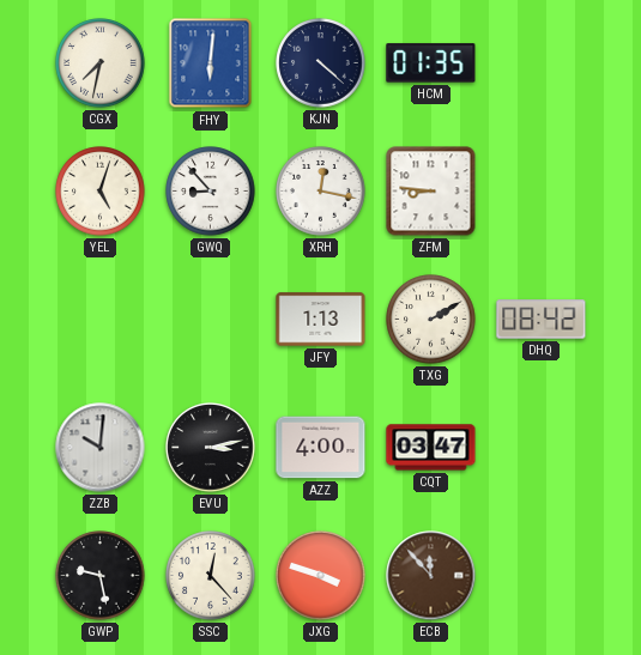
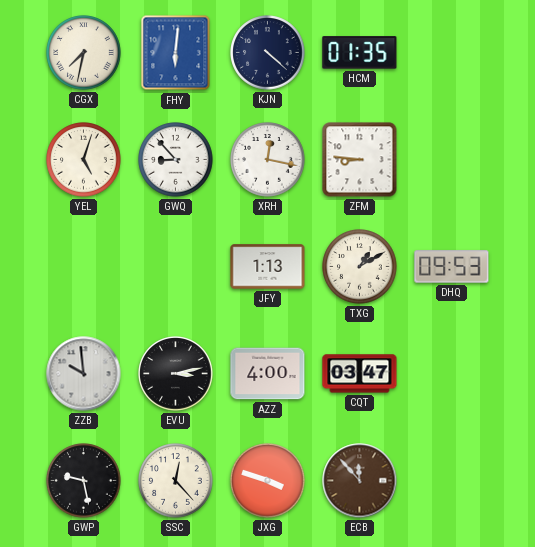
TXG: 2:10 -> 1:10 (360, 267)
DHQ: 08:42 -> 09:53 (452, 267)
ZZB: 10:01 -> 9:59 (84, 374)
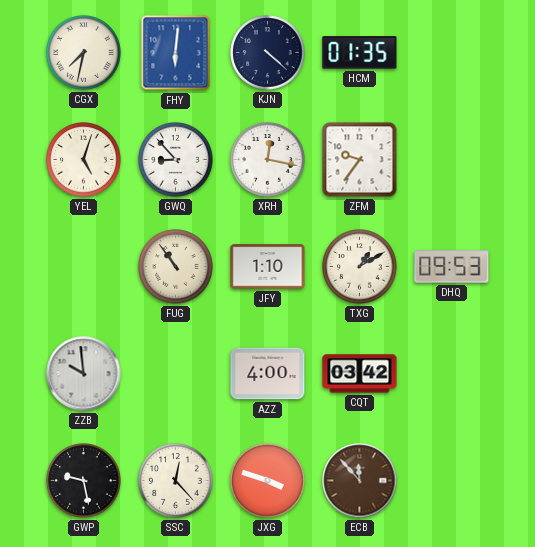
ZFM: 8:46 -> 9:36 (360, 160)
FUG: none -> 10:54 (176, 267)
JFY: 1:13 -> 1:10 (268, 267)
EVU: 3:13 -> none (176, 374)
CQT: 03:47 -> 03:42 (360, 374)
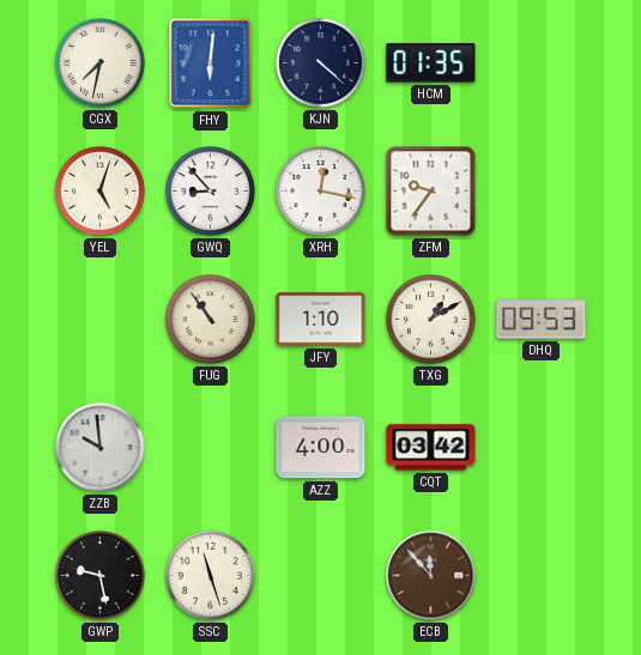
SSC: 12:23 -> 11:27 (211, 576)
JXG: 3:48 -> none (268, 481)
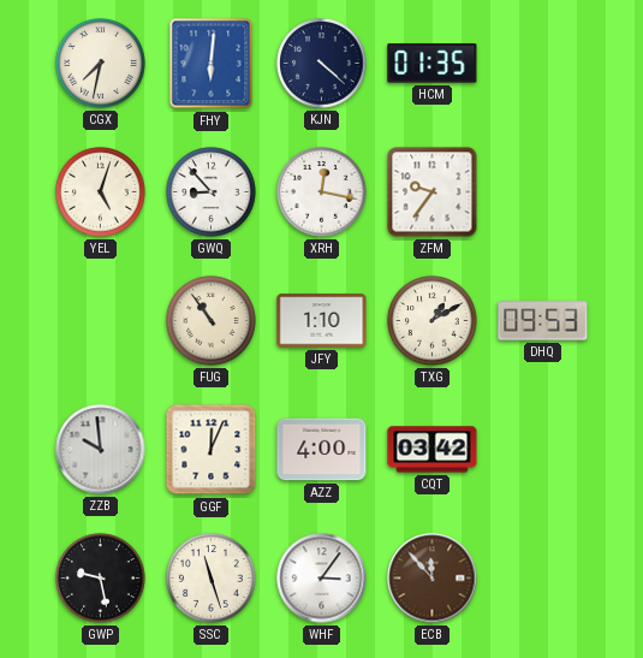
GGF: none -> 12:04 (212, 450)
WHF: none -> 3:06 (322, 579)
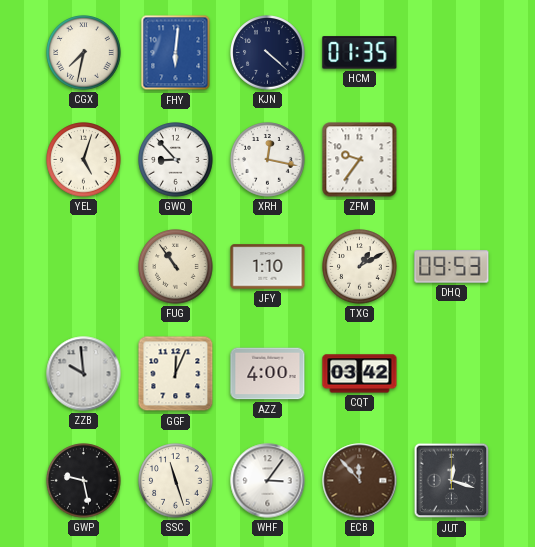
JUT: none -> 12:18 (452, 481)
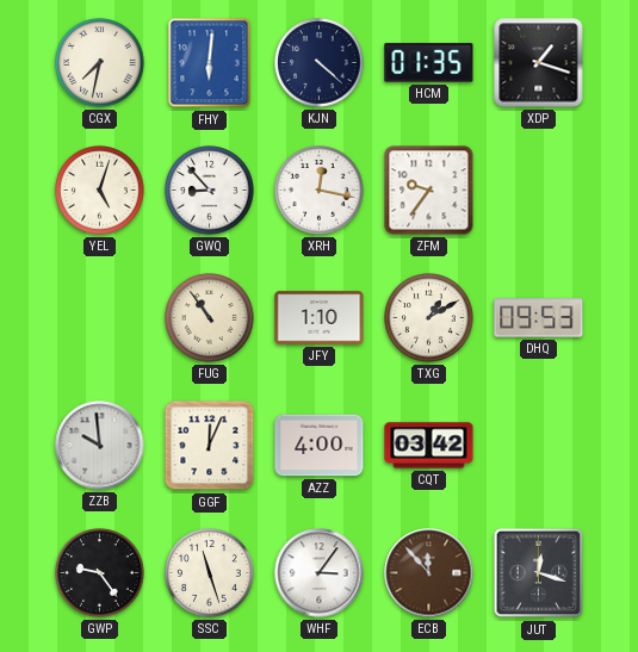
XDP: none -> 1:18 (539, 63)
GWP: 9:28 -> 9:24 (100, 573)
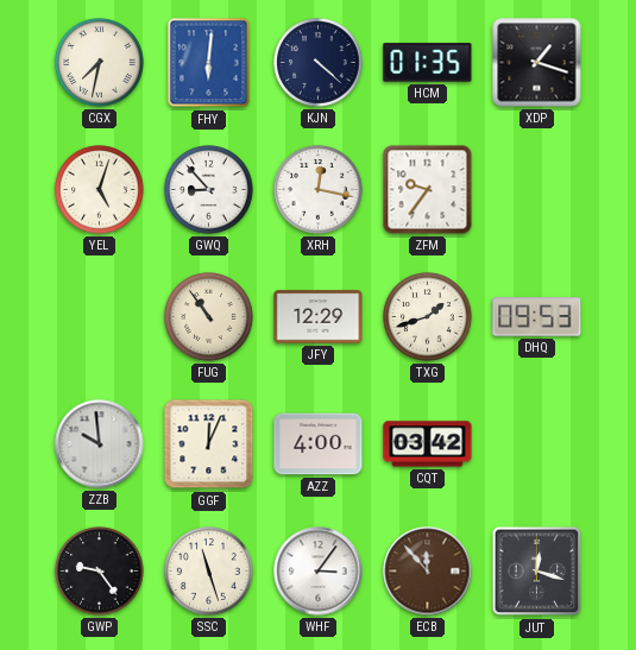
JFY: 1:10 -> 12:29 (319, 317)
TXG: 1:10 -> 1:42 (428, 317)
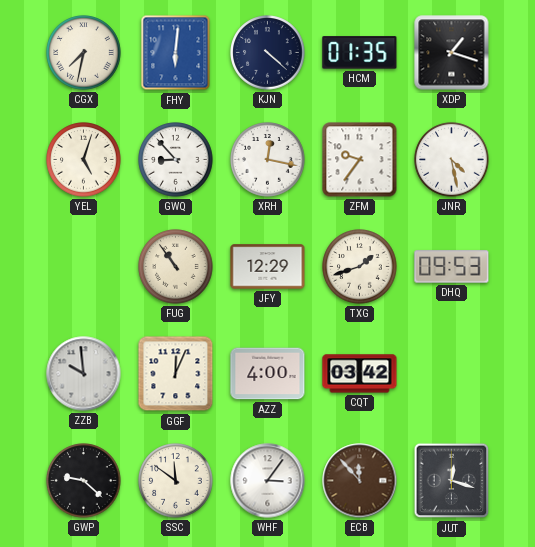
JNR: none -> 4:28 (452, 160)
GWP: 9:24 -> 9:22 (84, 481)
SSC: 11:27 -> 11:51 (176, 481)
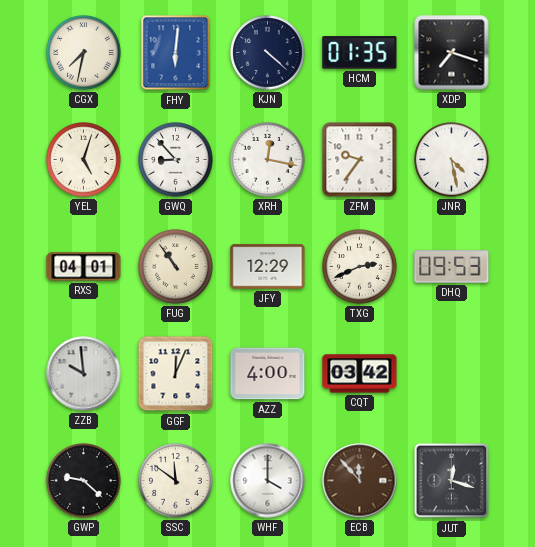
XDP: 1:18 -> 7:18 (452, 53)
RXS: none -> 04:01 (84, 267)
TXG: 1:42 -> 2:41 (360, 267)
WHF: 3:06 -> 4:00 (268, 481)
